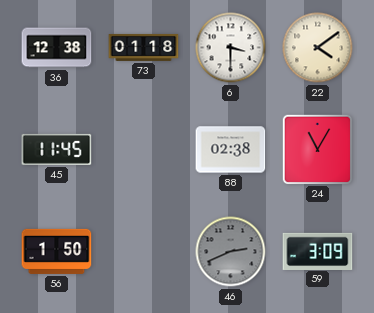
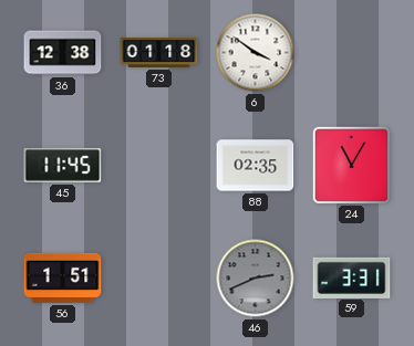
6: 3:30 -> 3:51 (256, 53)
22: 4:09 -> none (318, 48)
88: 02:38 -> 02:35 (256, 166)
56: 1:50 -> 1:51 (63, 277)
59: 3:09 -> 3:31 (352, 277)
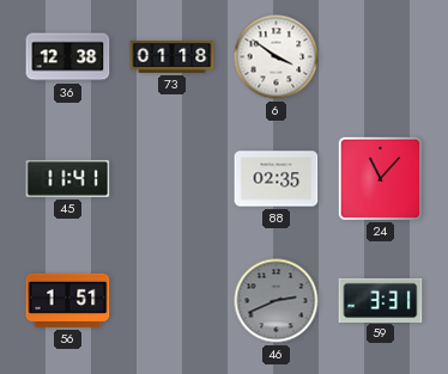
45: 11:45 -> 11:41 (68, 178)
24: 11:05 -> 11:07 (380, 178)
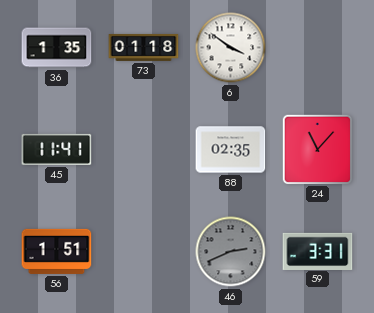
36: 12:38 -> 1:35 (57, 48)
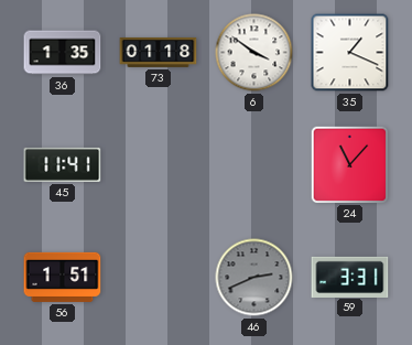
35: none -> 1:19 (350, 53)
88: 02:35 -> none (231, 150)
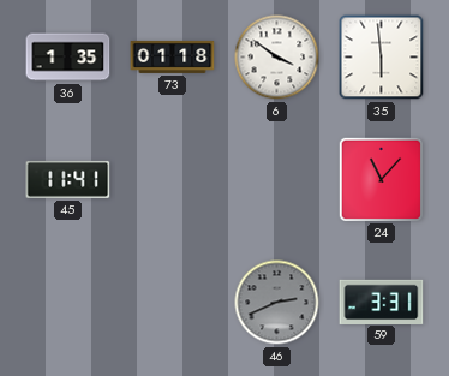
35: 1:19 -> 5:59 (382, 58)
56: 1:51 -> none (63, 277)
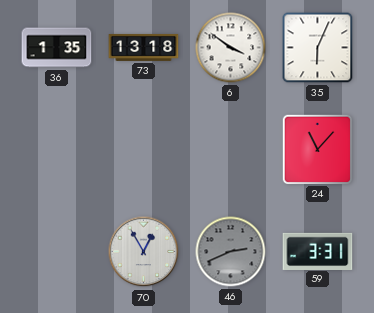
73: 01:18 -> 13:18 (144, 47)
35: 5:59 -> 6:04 (318, 48)
45: 11:41 -> none (68, 179)
70: none -> 12:55 (144, 252)
